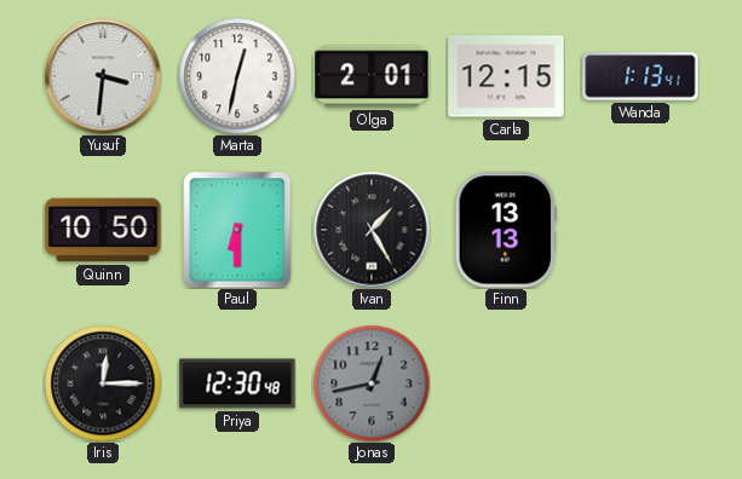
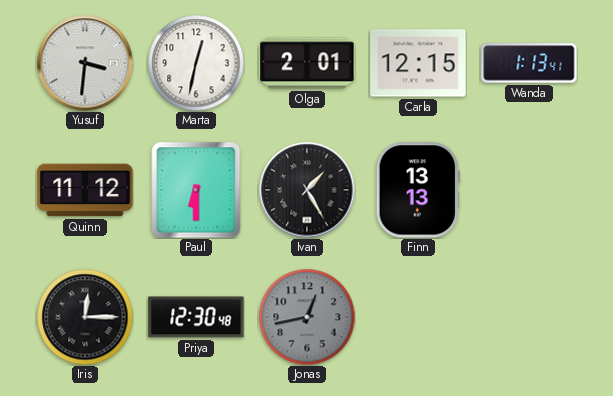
Quinn: 10:50 -> 11:12 (85, 190)
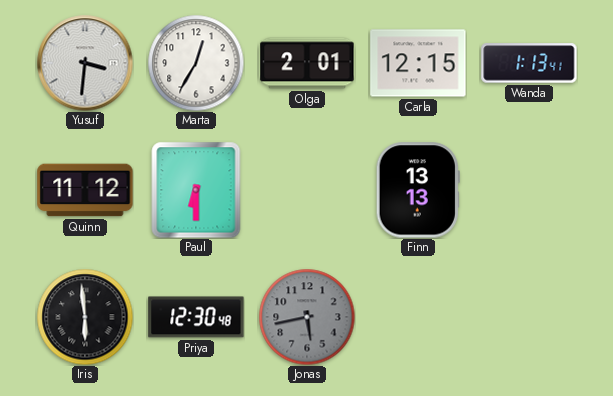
Marta: 12:32 -> 12:35 (196, 63)
Ivan: 1:25 -> none (307, 190)
Iris: 12:15 -> 5:59 (85, 317)
Jonas: 12:43 -> 5:43 (307, 317)
